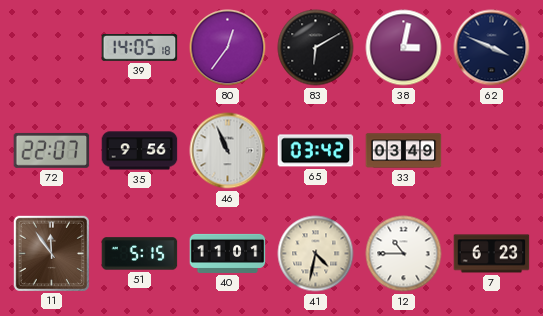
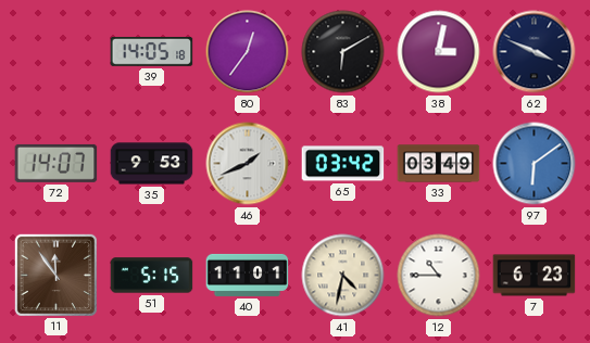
72: 22:07 -> 14:07 (57, 163)
35: 9:56 -> 9:53 (152, 164)
46: 10:56 -> 1:41 (248, 164)
97: none -> 6:09 (535, 164)
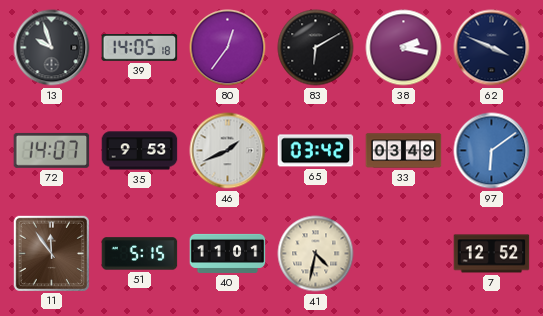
13: none -> 9:57 (52, 48)
38: 3:02 -> 2:17 (404, 48)
12: 10:45 -> none (439, 276)
7: 6:23 -> 12:52 (492, 254)
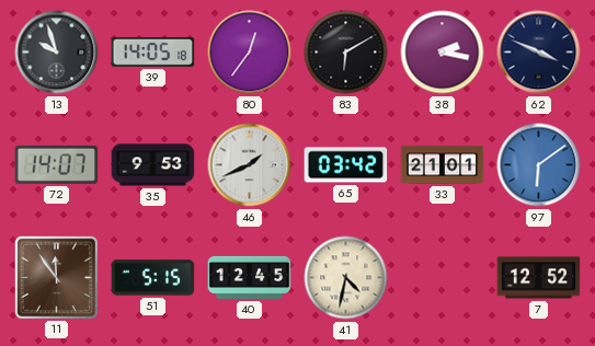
33: 03:49 -> 21:01 (443, 165)
40: 11:01 -> 12:45 (250, 277)
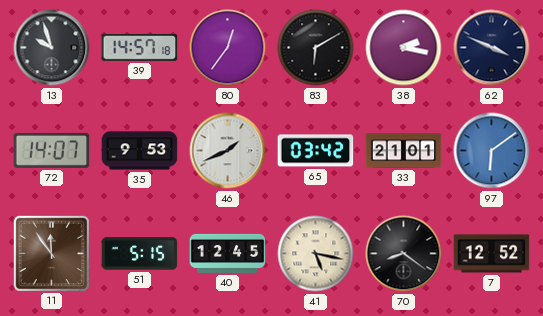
39: 14:05 -> 14:57 (140, 48)
41: 4:32 -> 5:17 (316, 254)
70: none -> 8:21 (404, 254)
